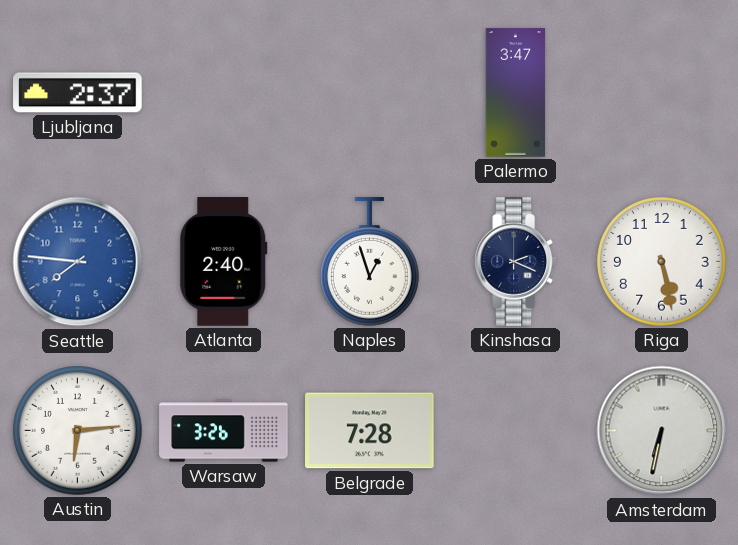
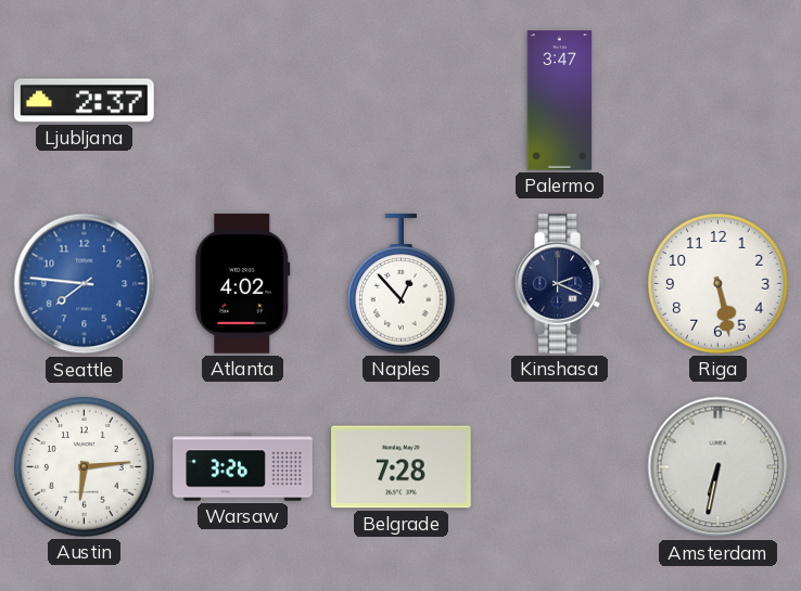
Atlanta: 2:40 -> 4:02 (243, 284)
Naples: 12:57 -> 12:53 (402, 284)
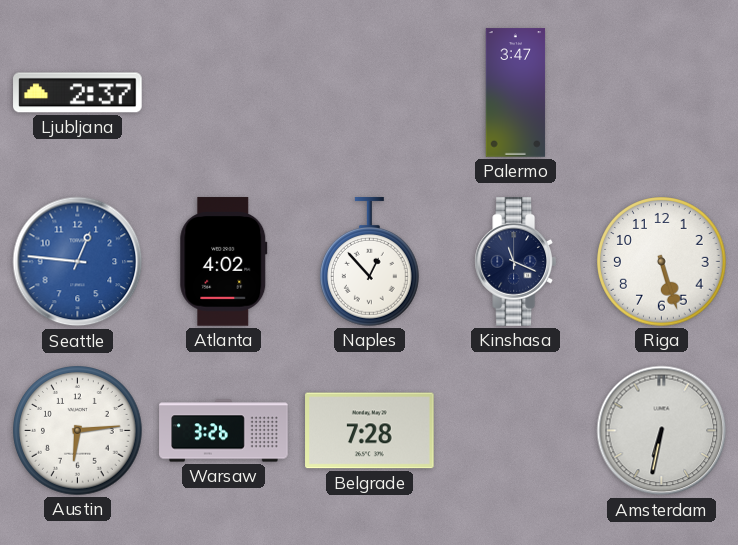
Seattle: 7:46 -> 12:46 (78, 262)
Kinshasa: 2:19 -> 11:19 (515, 262)
Riga: 5:28 -> 5:27 (662, 262)
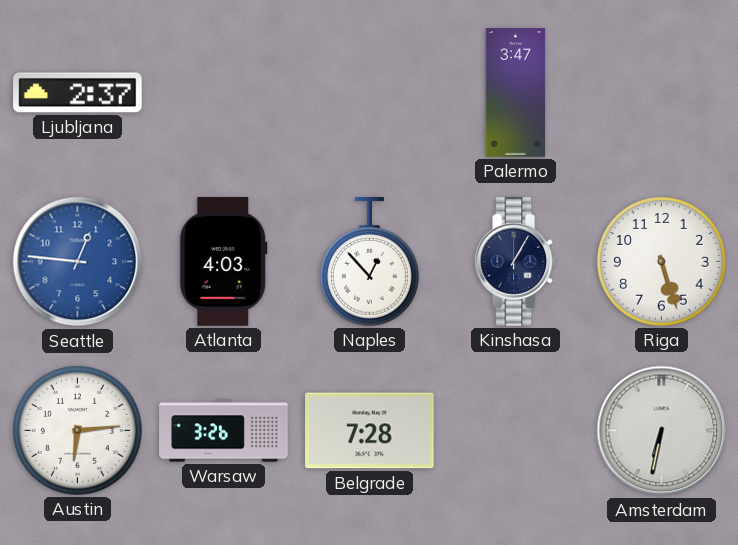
Atlanta: 4:02 -> 4:03 (224, 262)
Kinshasa: 11:19 -> 1:05 (515, 262)
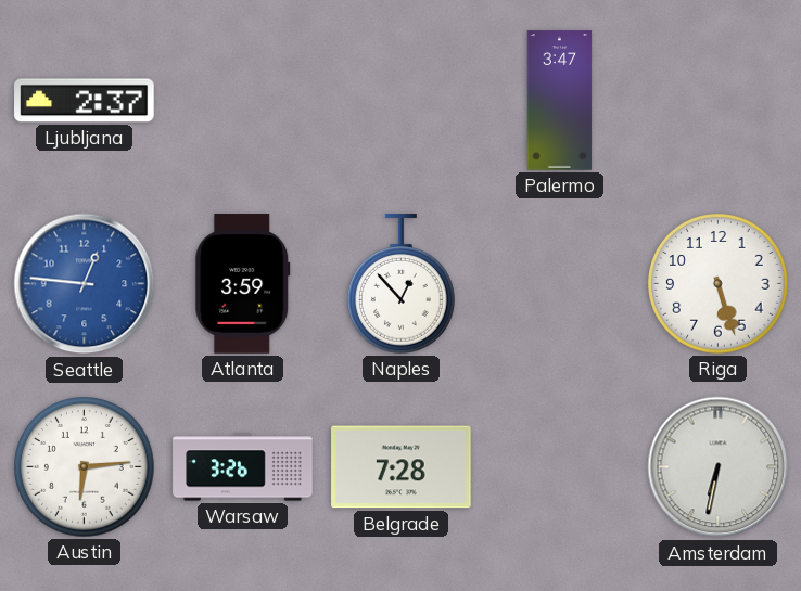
Atlanta: 4:03 -> 3:59 (243, 284)
Kinshasa: 1:05 -> none (515, 262)
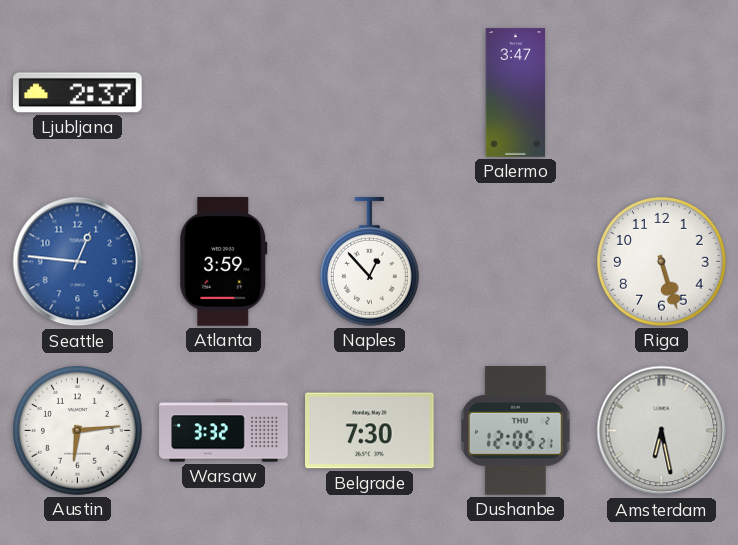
Warsaw: 3:26 -> 3:32 (224, 431)
Belgrade: 7:28 -> 7:30 (370, 431)
Dushanbe: none -> 12:05 (515, 431)
Amsterdam: 6:32 -> 6:28 (662, 431)
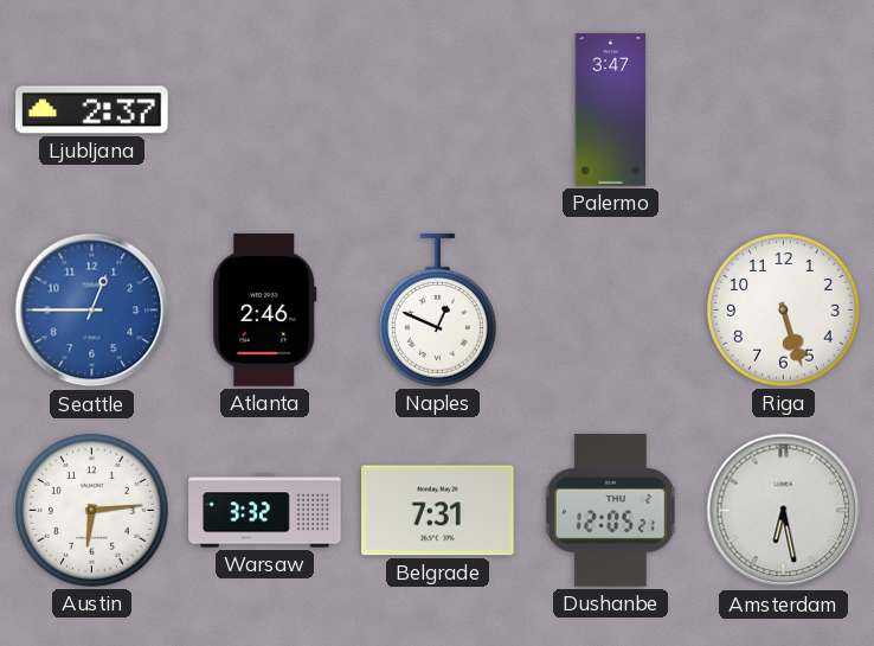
Seattle: 12:46 -> 12:45 (92, 311)
Atlanta: 3:59 -> 2:46 (265, 311)
Naples: 12:53 -> 12:49 (438, 311)
Belgrade: 7:30 -> 7:31 (438, 511)
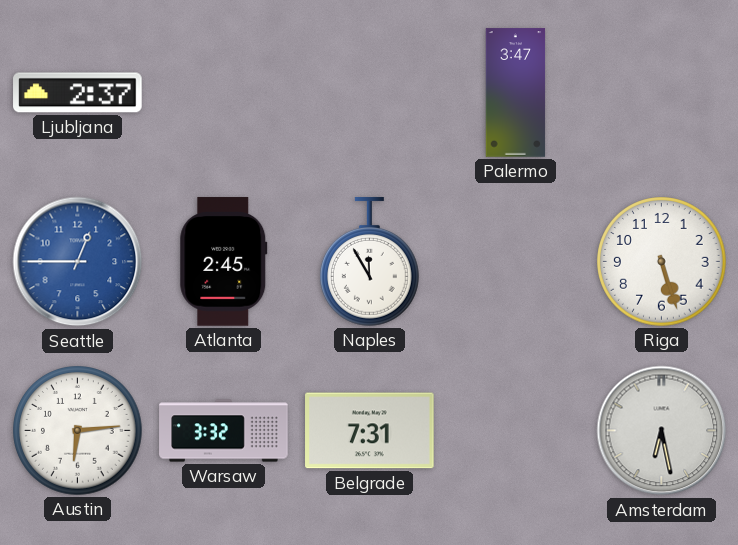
Atlanta: 2:46 -> 2:45 (224, 262)
Naples: 12:49 -> 11:55 (370, 262)
Dushanbe: 12:05 -> none (610, 511)
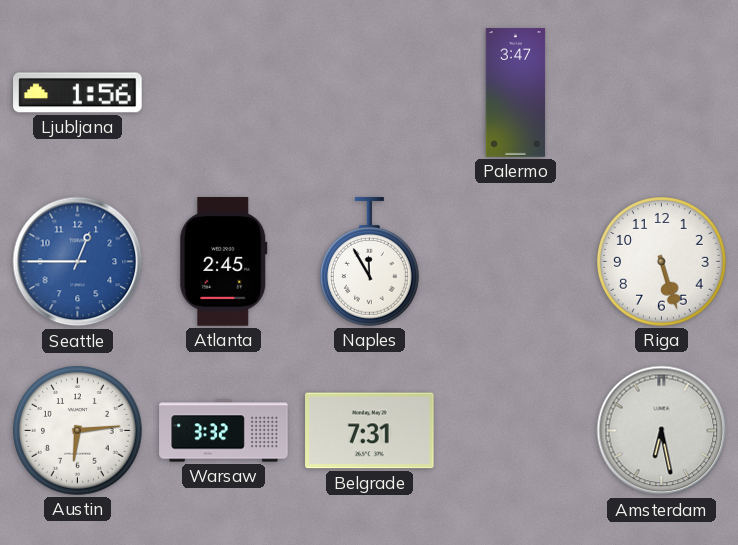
Ljubljana: 2:37 -> 1:56 (78, 93)
